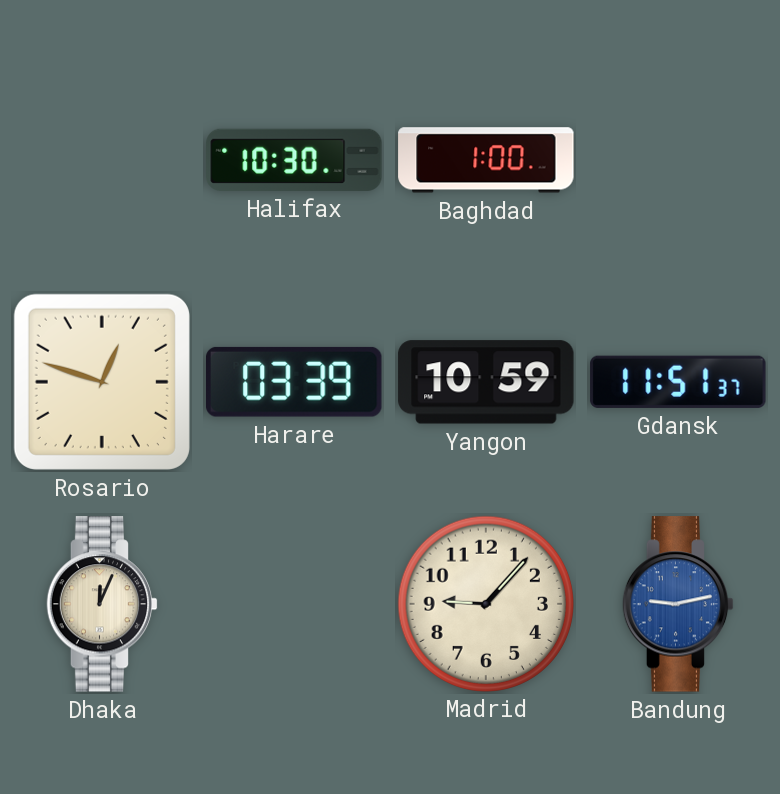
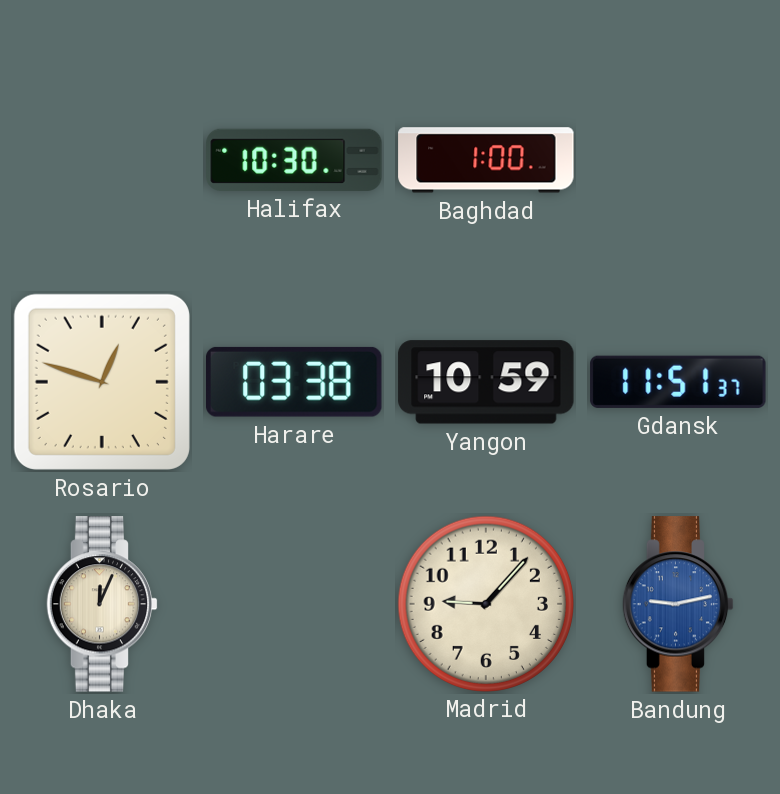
Harare: 03:39 -> 03:38 (295, 382)
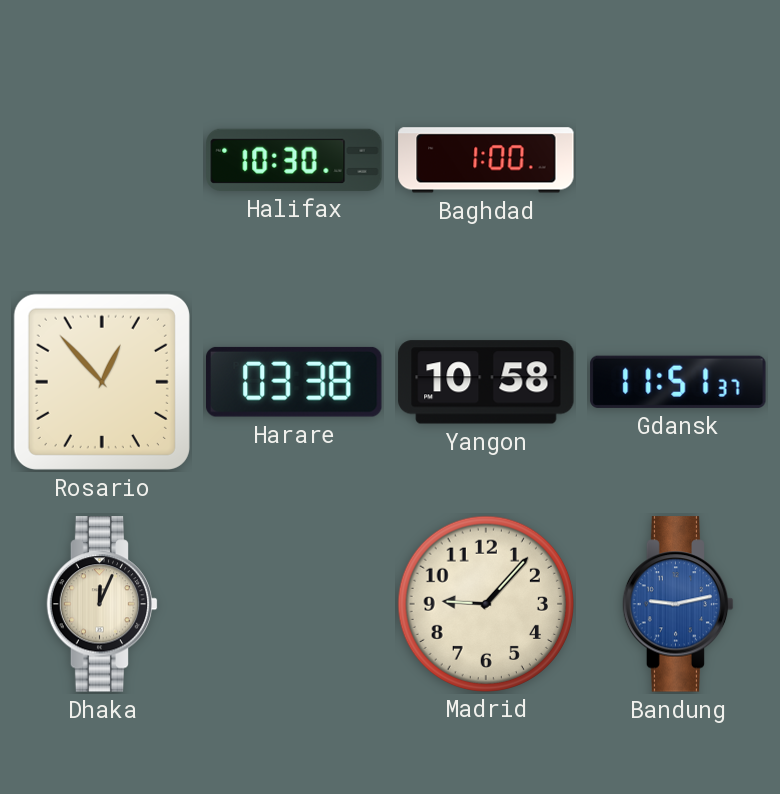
Rosario: 12:48 -> 12:53 (102, 382)
Yangon: 10:59 -> 10:58 (486, 382)
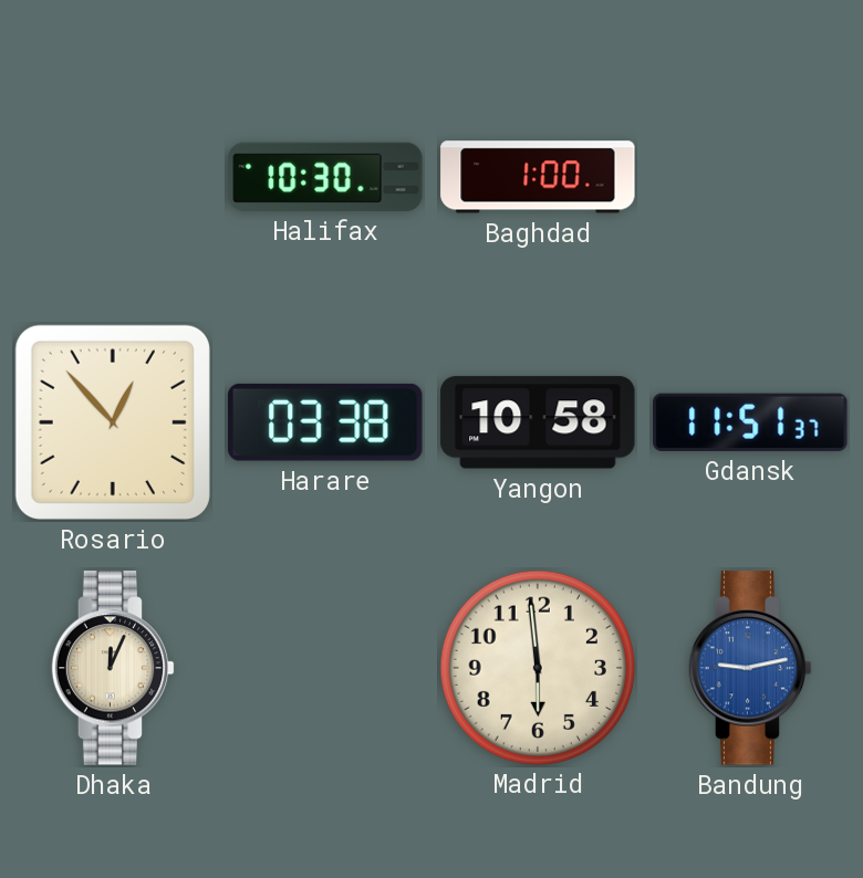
Madrid: 9:07 -> 5:59 (537, 667)
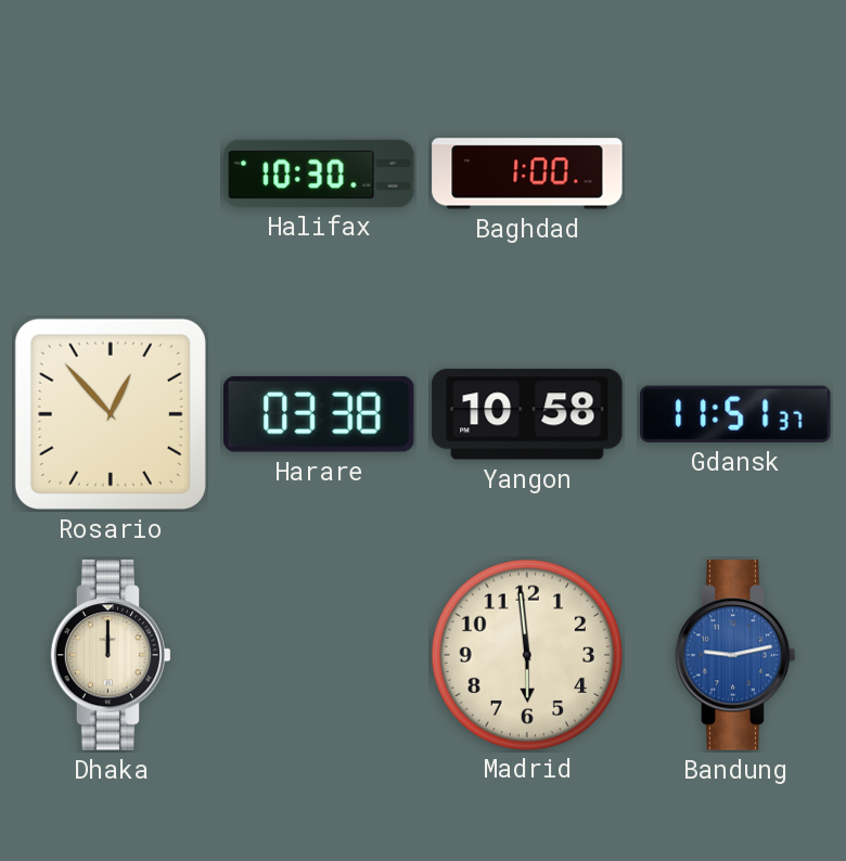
Dhaka: 12:04 -> 12:00 (111, 655)
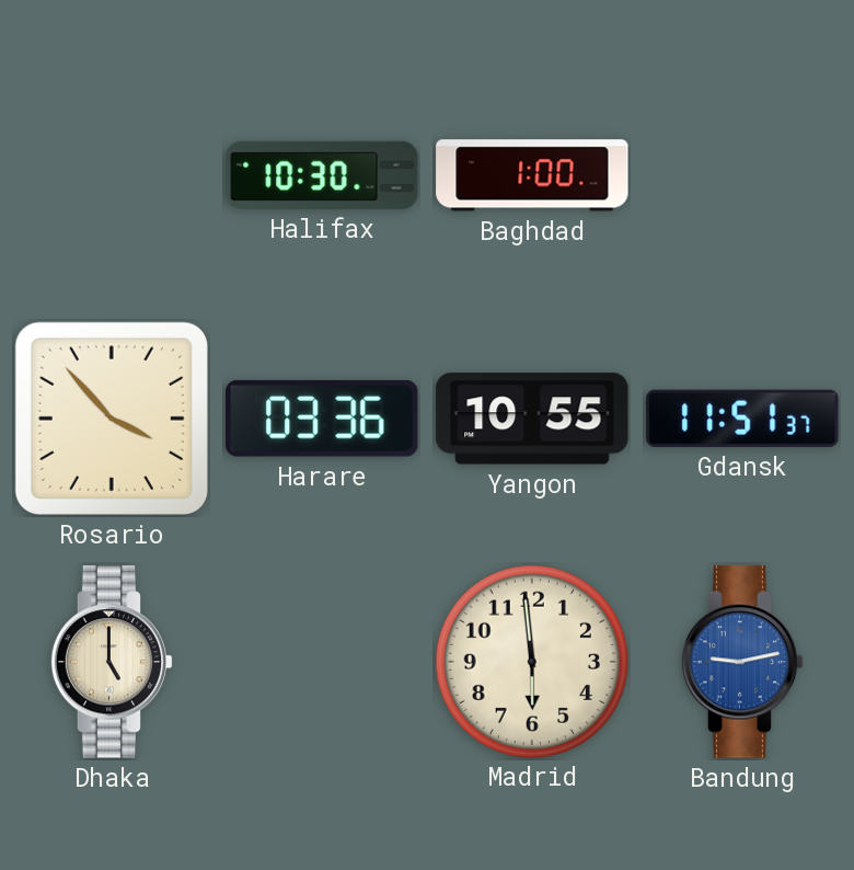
Rosario: 12:53 -> 3:53 (112, 419)
Harare: 03:38 -> 03:36 (323, 419)
Yangon: 10:58 -> 10:55 (532, 419)
Dhaka: 12:00 -> 5:00 (112, 662)
